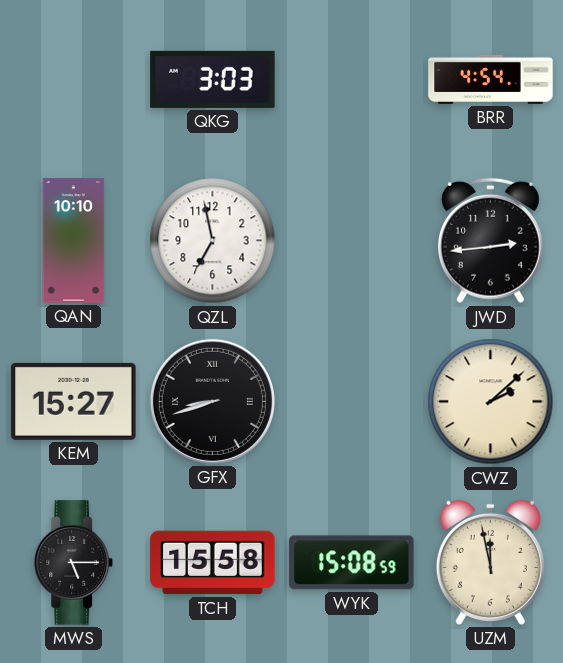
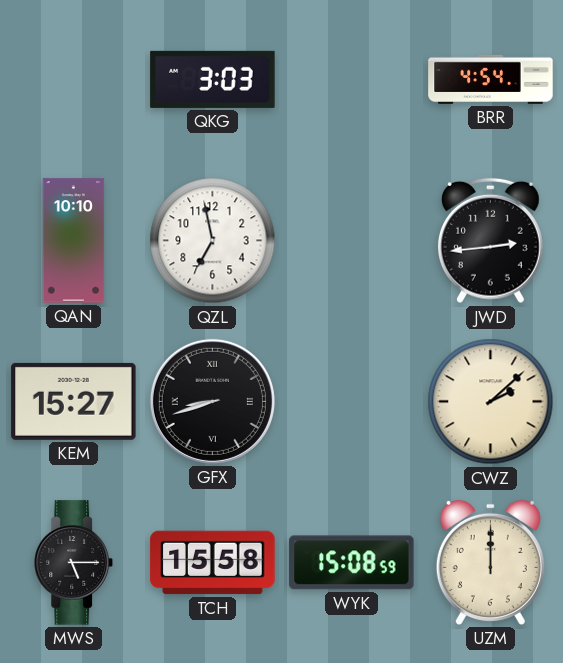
UZM: 11:58 -> 12:00 (490, 562)
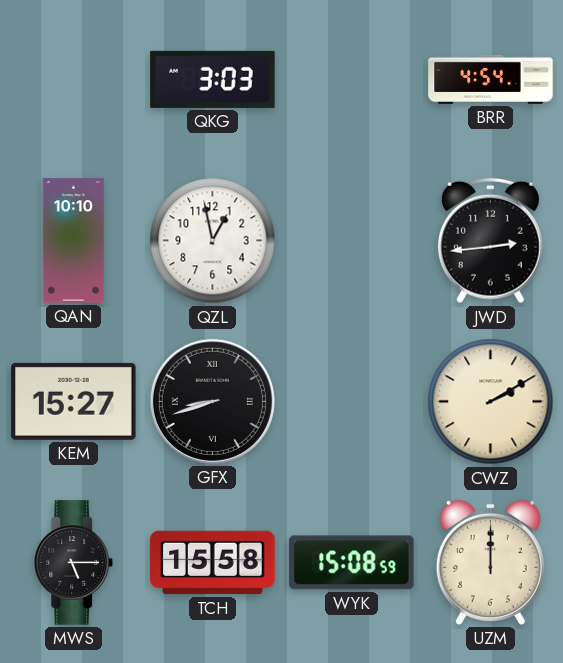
QZL: 6:58 -> 12:58 (213, 241)
CWZ: 2:08 -> 2:10 (491, 402)
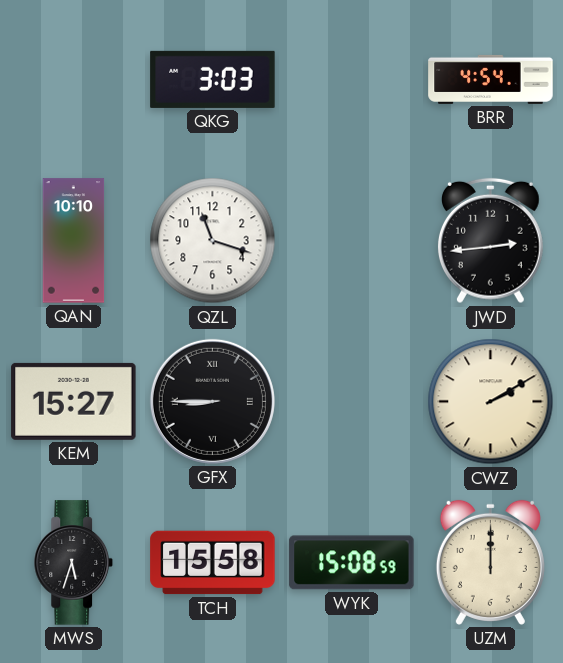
QZL: 12:58 -> 11:18 (213, 241)
GFX: 8:42 -> 8:45 (212, 401)
MWS: 5:15 -> 5:33 (73, 563)
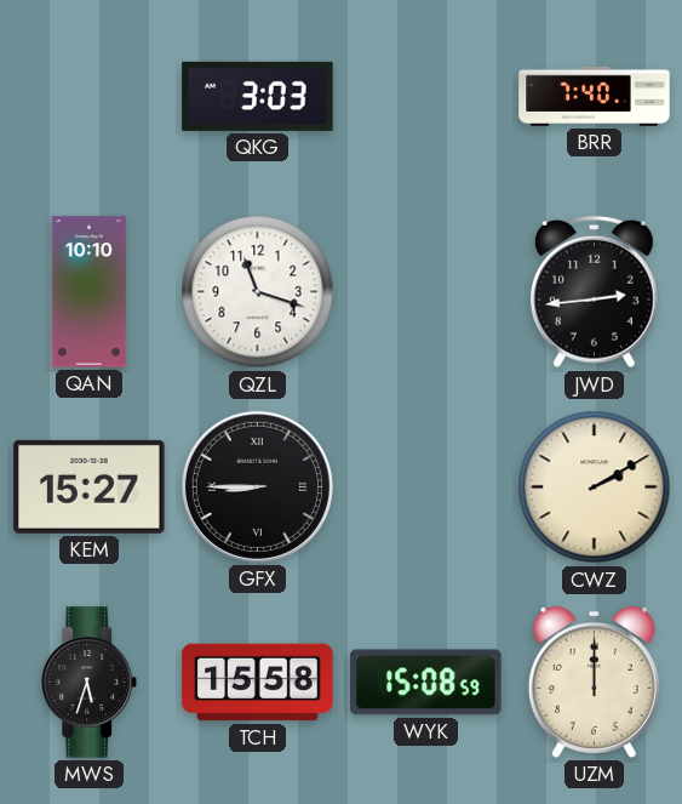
BRR: 4:54 -> 7:40 (595, 96)
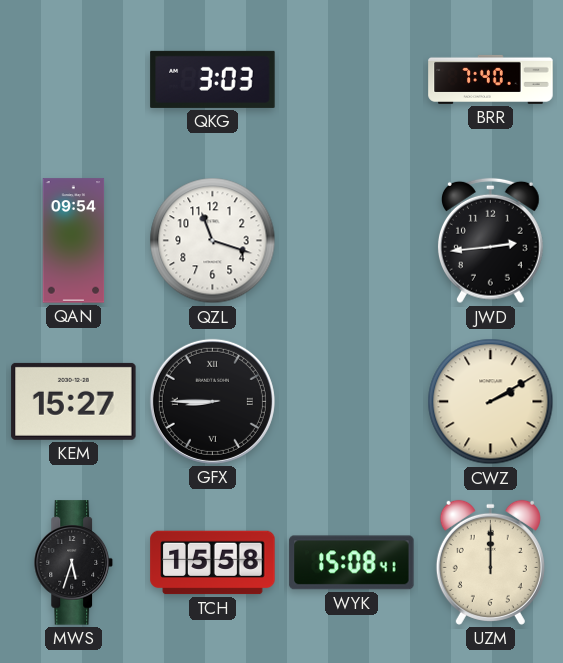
QAN: 10:10 -> 09:54 (74, 241)
WYK: 15:08:59 -> 15:08:41 (352, 563)
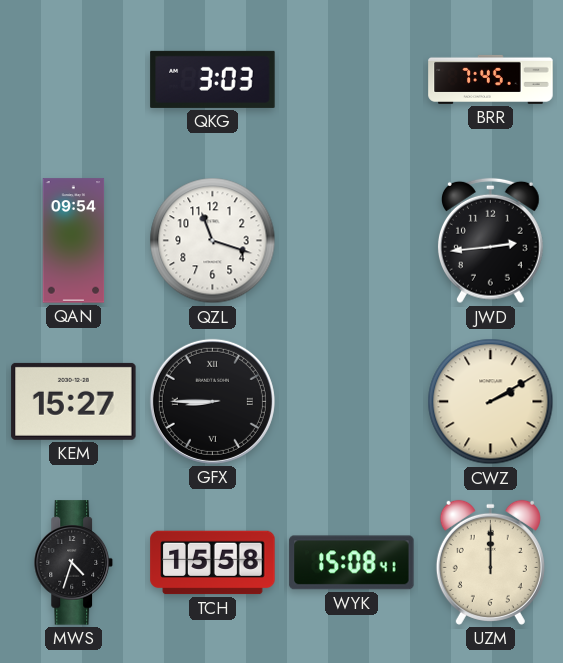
BRR: 7:40 -> 7:45 (491, 79)
MWS: 5:33 -> 4:33 (73, 563)
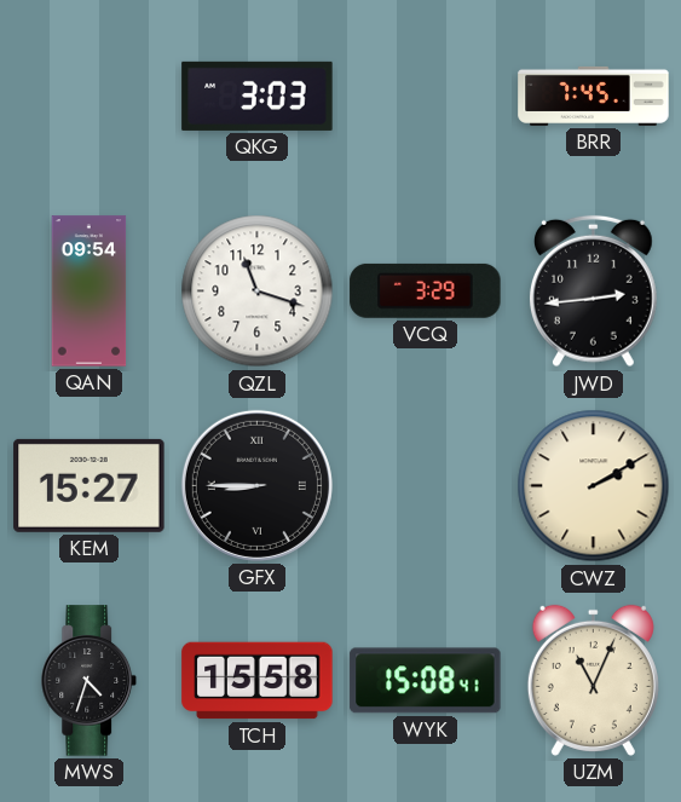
VCQ: none -> 3:29 (426, 290)
UZM: 12:00 -> 11:04 (593, 680)
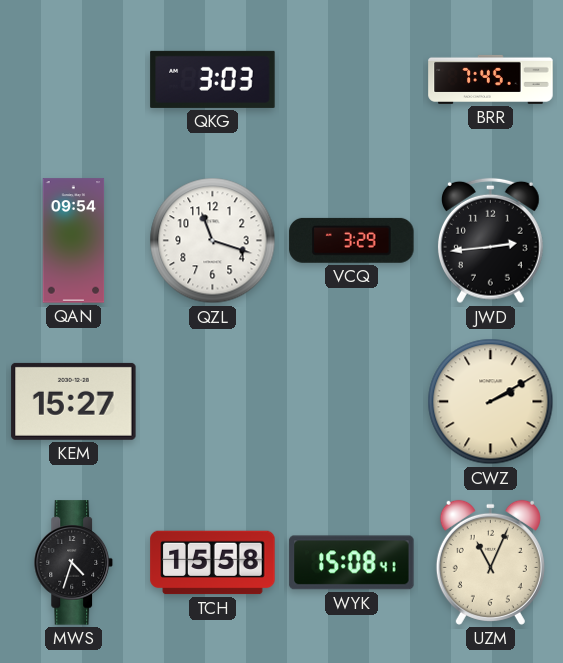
GFX: 8:45 -> none (256, 485)
